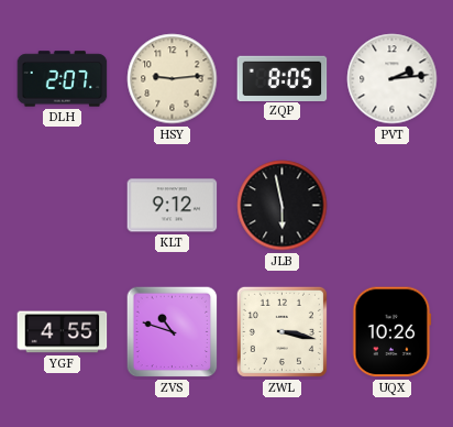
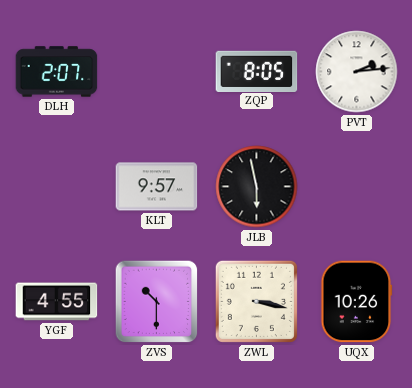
HSY: 9:14 -> none (173, 79)
KLT: 9:12 -> 9:57 (157, 187)
ZVS: 10:48 -> 10:30 (157, 302)
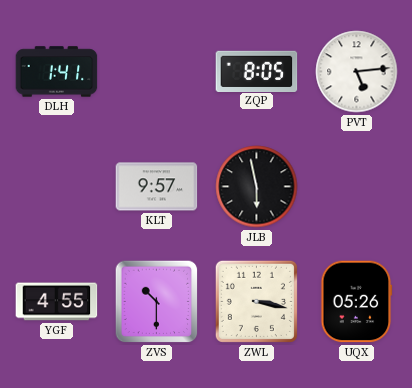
DLH: 2:07 -> 1:41 (57, 72)
PVT: 2:14 -> 5:14 (357, 72)
UQX: 10:26 -> 05:26 (357, 302)
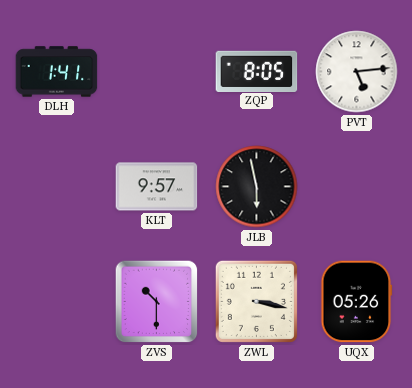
YGF: 4:55 -> none (57, 302)
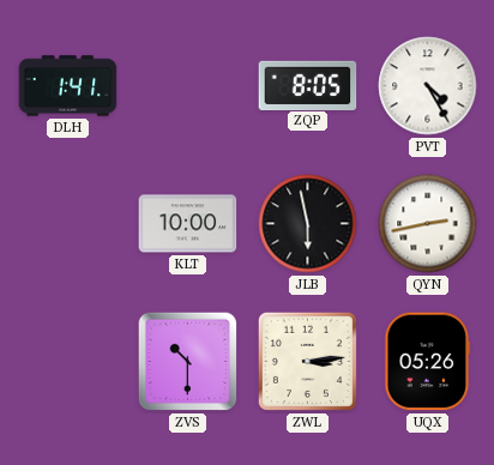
PVT: 5:14 -> 4:25 (428, 86)
KLT: 9:57 -> 10:00 (188, 224)
QYN: none -> 2:43 (428, 224)
ZWL: 3:17 -> 3:14 (307, 361)
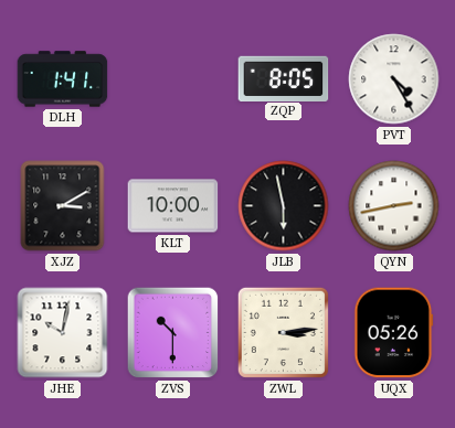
XJZ: none -> 3:10 (63, 206)
JHE: none -> 10:02 (63, 333)
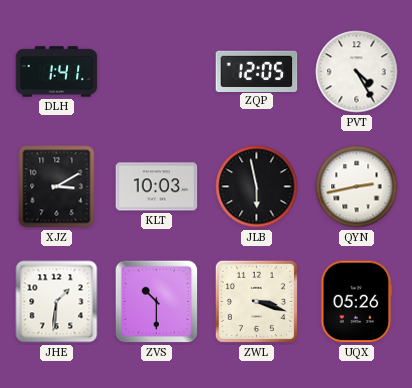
ZQP: 8:05 -> 12:05 (257, 71)
KLT: 10:00 -> 10:03 (157, 187)
JHE: 10:02 -> 1:31 (57, 302)
ZWL: 3:14 -> 3:18 (256, 301)
